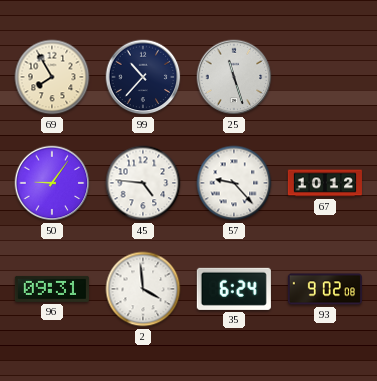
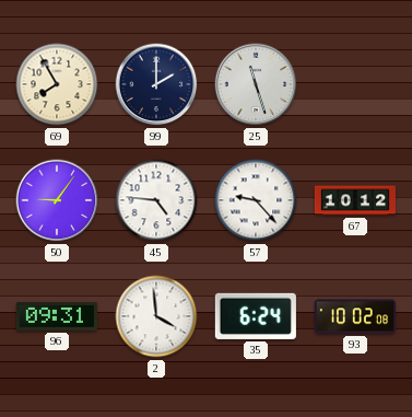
99: 10:37 -> 2:00 (156, 84)
93: 9:02 -> 10:02 (355, 316)
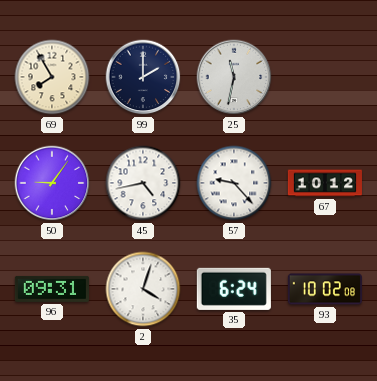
25: 11:27 -> 11:32 (234, 77)
45: 4:46 -> 4:43 (143, 183)
2: 3:59 -> 4:03 (143, 289)
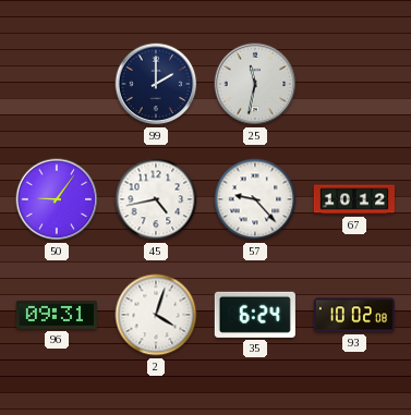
69: 7:55 -> none (52, 77)
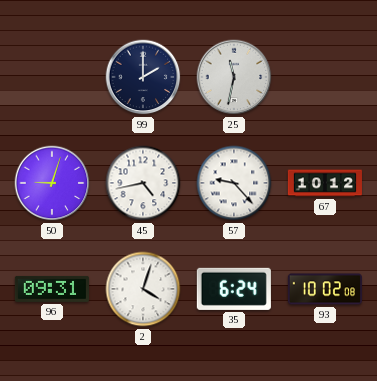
50: 9:06 -> 9:03 (52, 183)
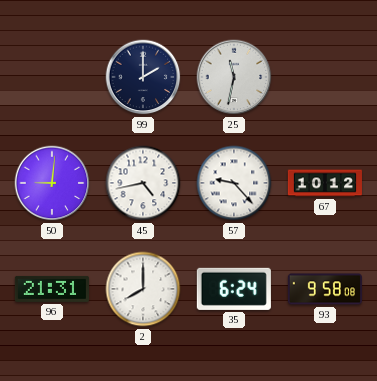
50: 9:03 -> 9:01 (52, 183)
96: 09:31 -> 21:31 (52, 289)
2: 4:03 -> 8:00 (143, 289)
93: 10:02 -> 9:58 (325, 289)
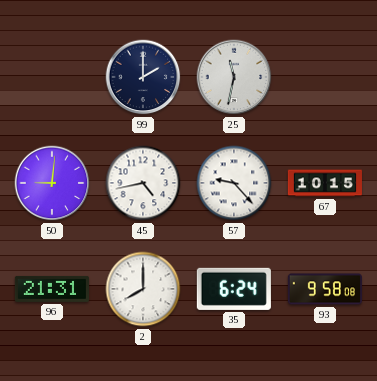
67: 10:12 -> 10:15 (325, 183)
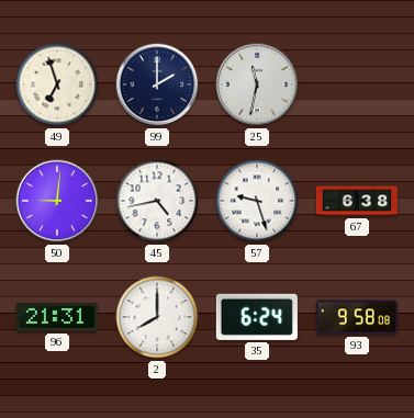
49: none -> 6:57 (57, 84)
57: 9:23 -> 9:27 (257, 201)
67: 10:15 -> 6:38 (357, 201)
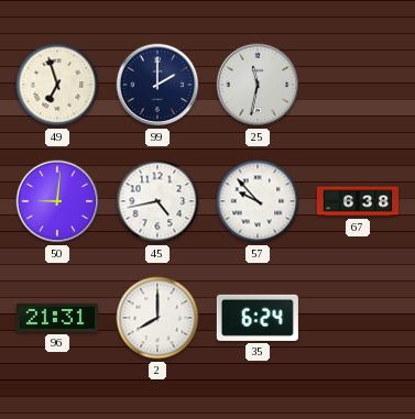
57: 9:27 -> 9:53 (258, 201)
93: 9:58 -> none (357, 317)
